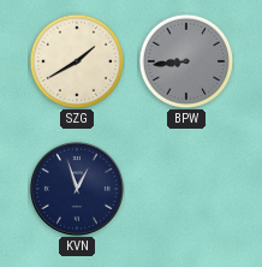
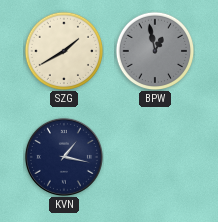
BPW: 8:44 -> 12:58 (155, 51)
KVN: 12:57 -> 1:17 (64, 157)
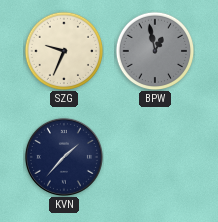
SZG: 1:40 -> 9:34 (64, 51)
KVN: 1:17 -> 1:37 (64, 157)
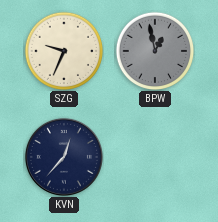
KVN: 1:37 -> 12:37 (64, 157)
